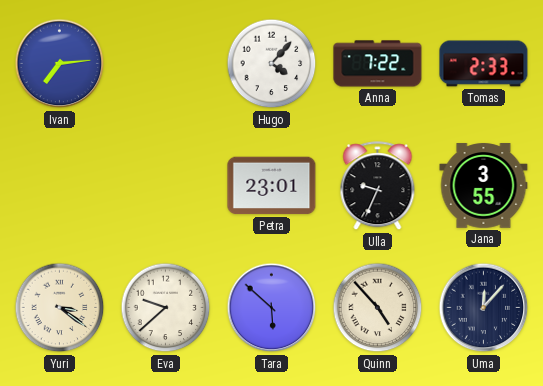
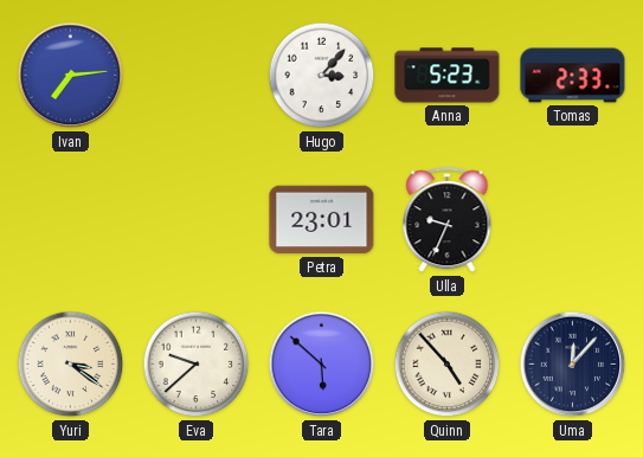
Hugo: 4:07 -> 3:07 (322, 76)
Anna: 7:22 -> 5:23 (448, 76)
Jana: 3:55 -> none (484, 186)
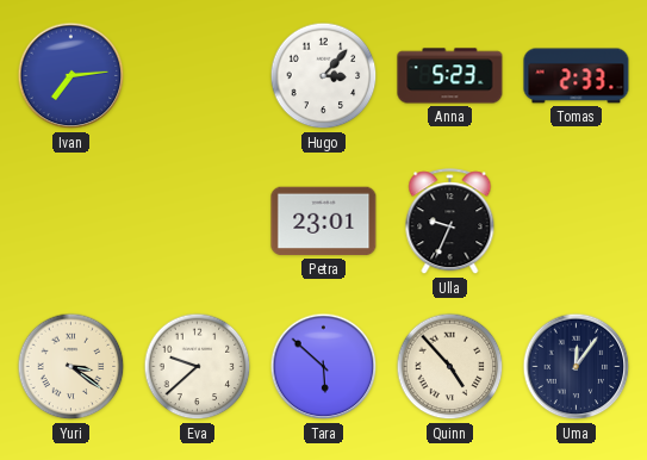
Uma: 12:07 -> 12:06 (577, 367)
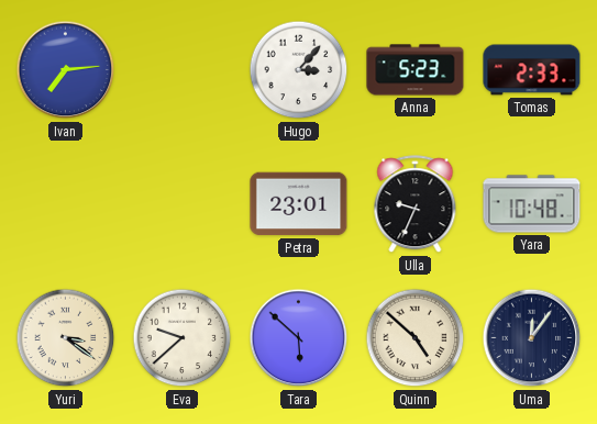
Yara: none -> 10:48 (532, 204)
Quinn: 4:53 -> 4:52 (416, 338)
